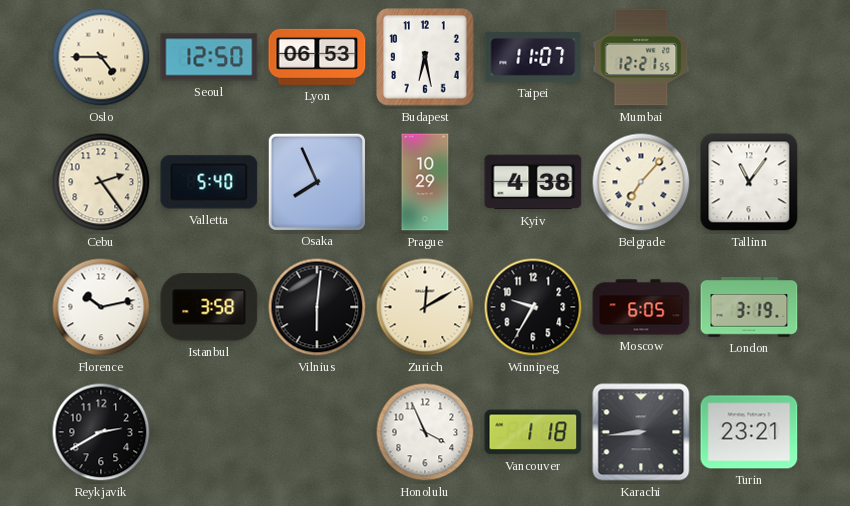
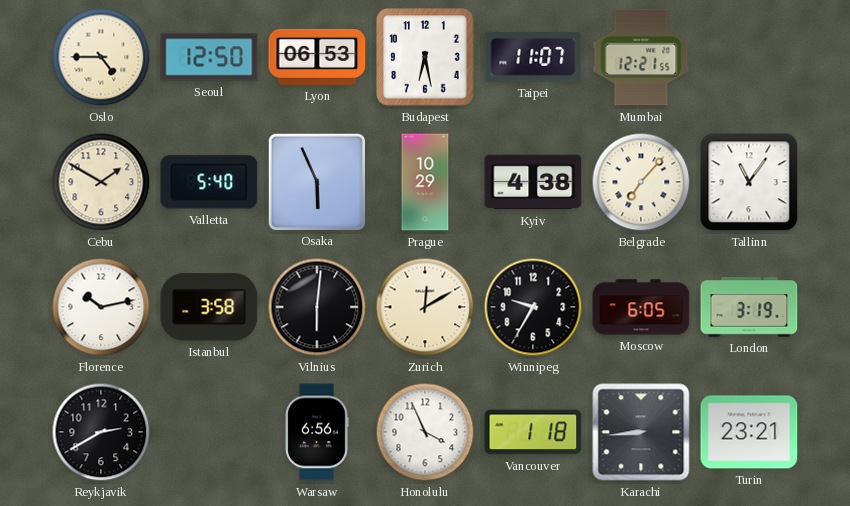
Cebu: 2:24 -> 1:50 (101, 182)
Osaka: 7:56 -> 5:56 (316, 181)
Warsaw: none -> 6:56 (317, 432)
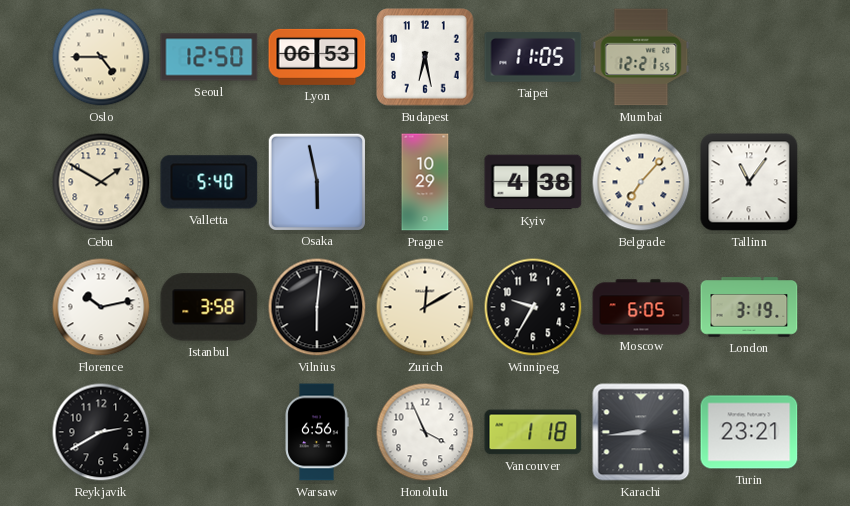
Taipei: 11:07 -> 11:05 (533, 57)
Osaka: 5:56 -> 5:58 (316, 181)
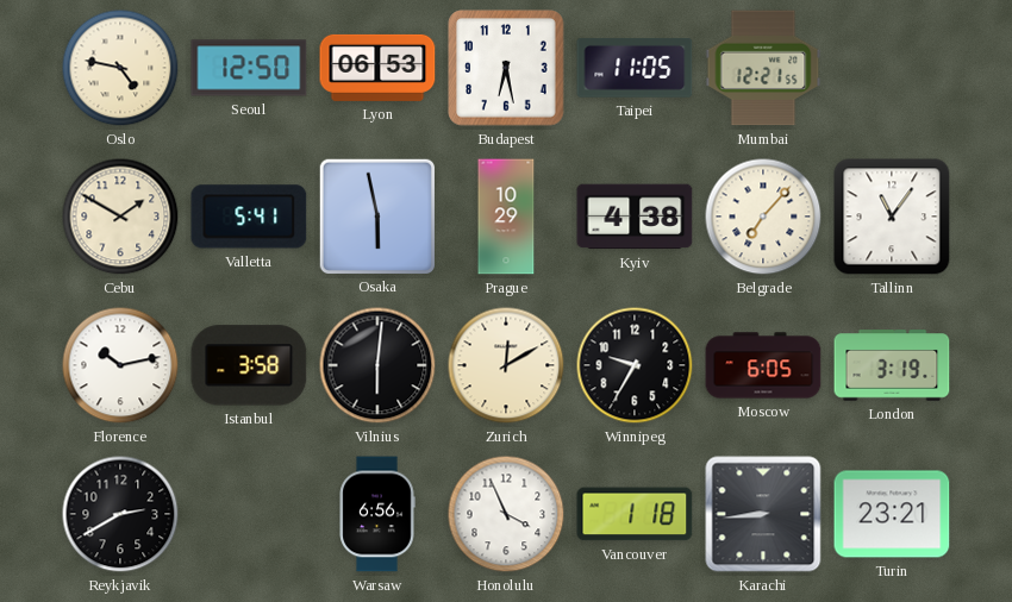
Oslo: 4:45 -> 4:47 (120, 68)
Valletta: 5:40 -> 5:41 (249, 217)
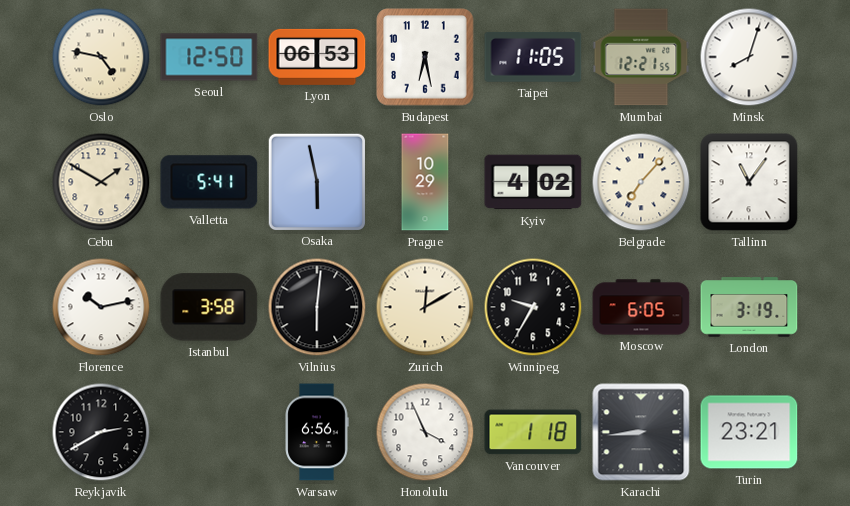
Minsk: none -> 8:03 (749, 57)
Kyiv: 4:38 -> 4:02 (533, 182)
